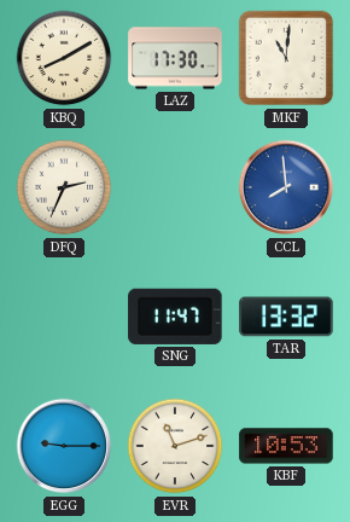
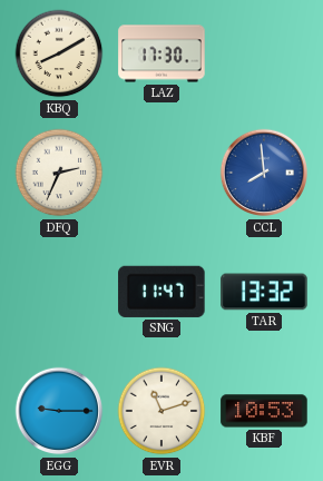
MKF: 11:01 -> none (286, 58)
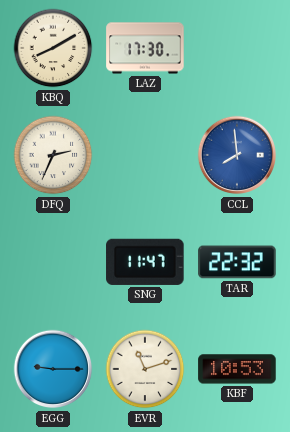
TAR: 13:32 -> 22:32 (237, 262)
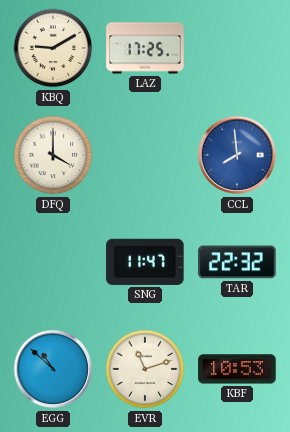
KBQ: 8:10 -> 9:10 (53, 48)
LAZ: 17:30 -> 17:25 (145, 48)
DFQ: 2:34 -> 4:00 (53, 155)
EGG: 9:15 -> 10:52 (53, 369)
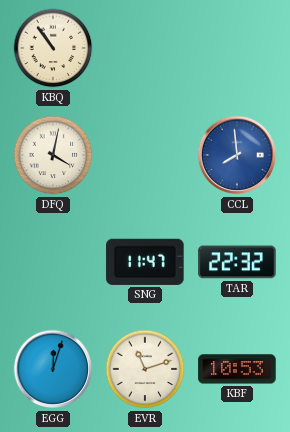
KBQ: 9:10 -> 10:54 (53, 48)
LAZ: 17:25 -> none (145, 48)
DFQ: 4:00 -> 4:02 (53, 155)
EGG: 10:52 -> 12:03 (53, 369)
